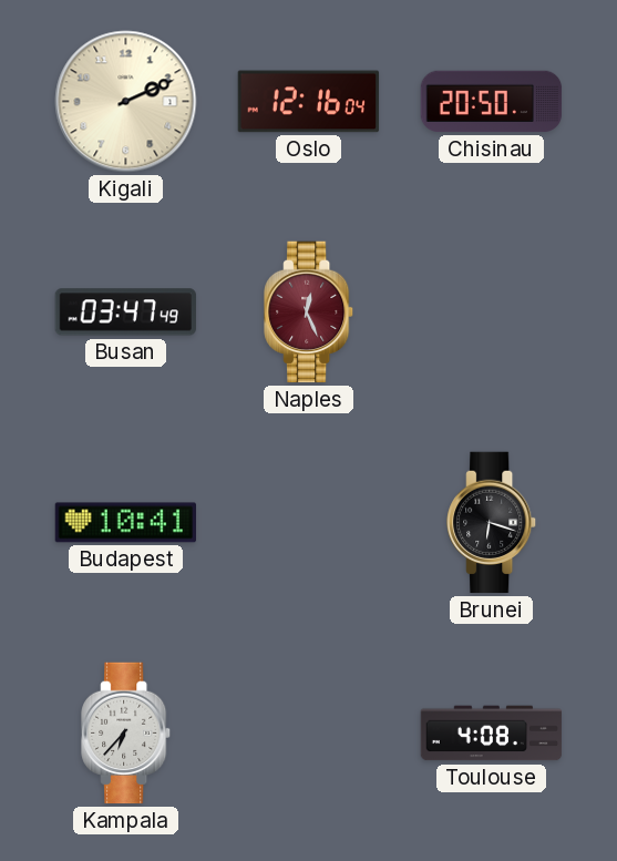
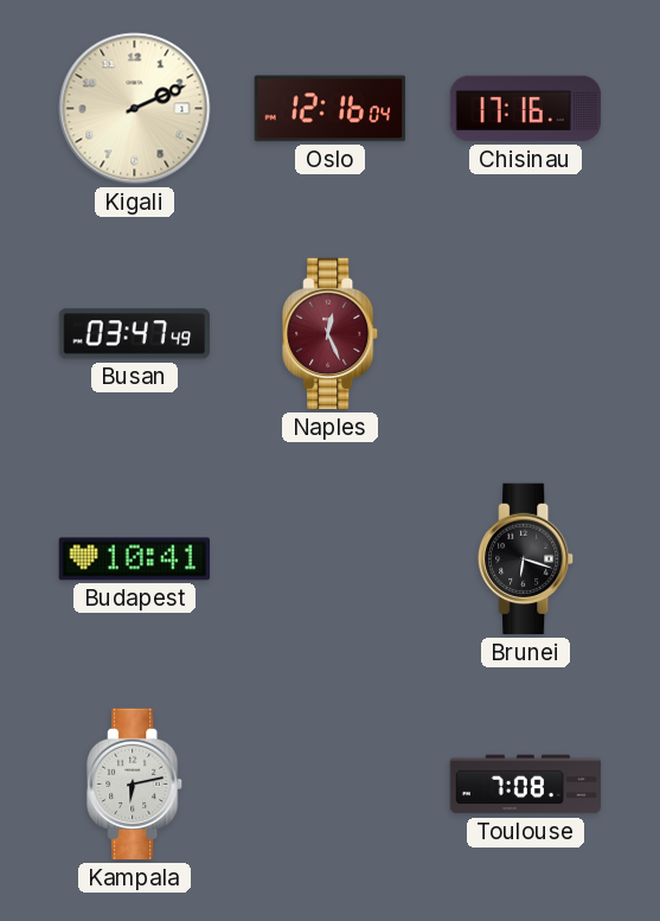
Chisinau: 20:50 -> 17:16 (526, 109)
Kampala: 6:37 -> 6:13 (135, 785)
Toulouse: 4:08 -> 7:08 (526, 785)
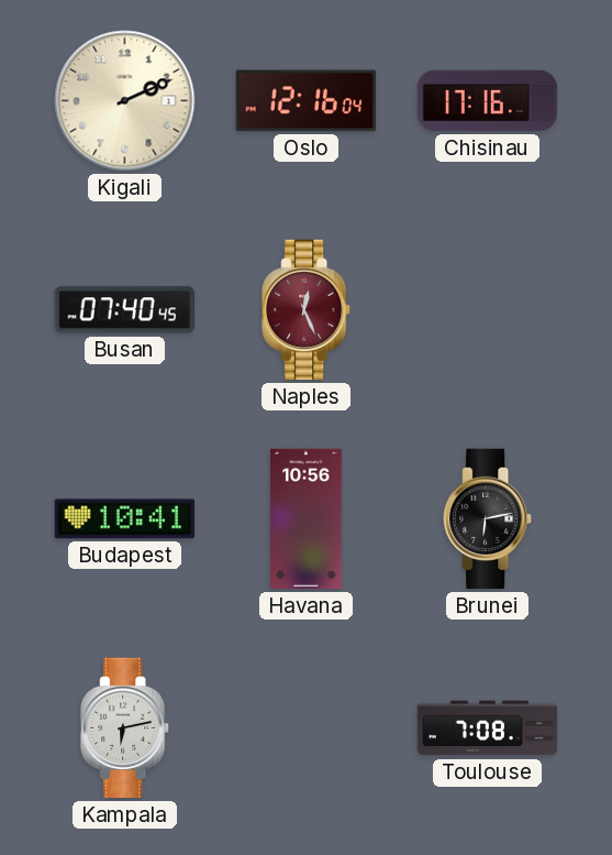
Busan: 03:47 -> 07:40 (124, 310)
Havana: none -> 10:56 (307, 519)
Brunei: 6:18 -> 6:13 (488, 519)
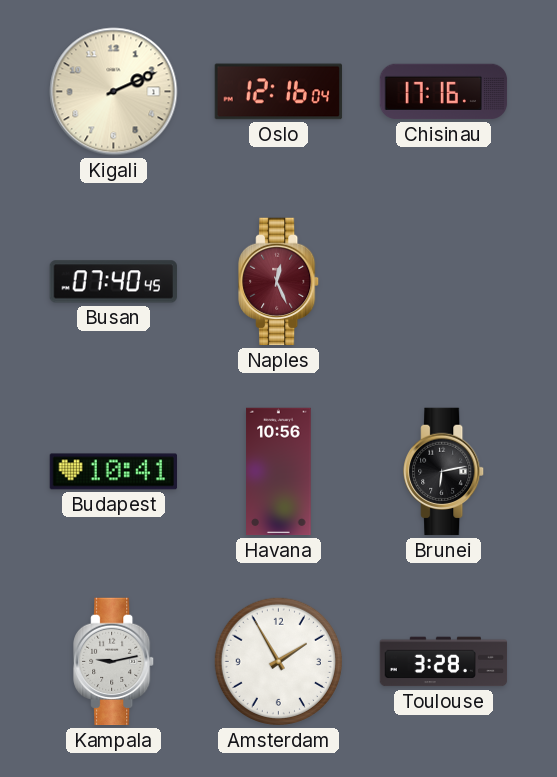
Kampala: 6:13 -> 9:13 (114, 662)
Amsterdam: none -> 1:55 (278, 661)
Toulouse: 7:08 -> 3:28 (444, 662)
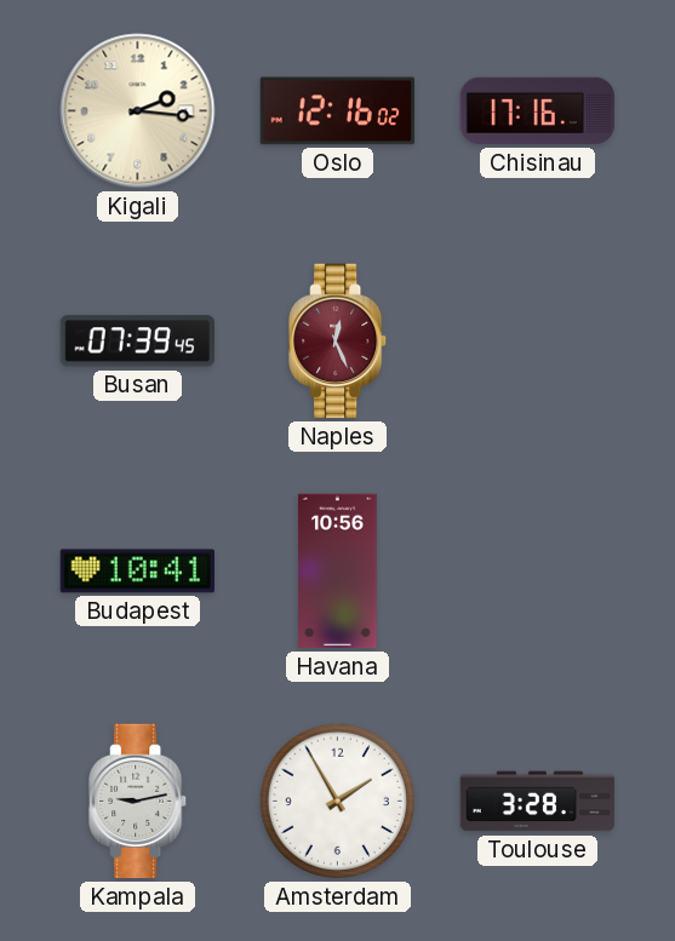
Kigali: 2:11 -> 2:16 (138, 111)
Oslo: 12:16:04 -> 12:16:02 (338, 111)
Busan: 07:40 -> 07:39 (137, 342)
Brunei: 6:13 -> none (444, 472)
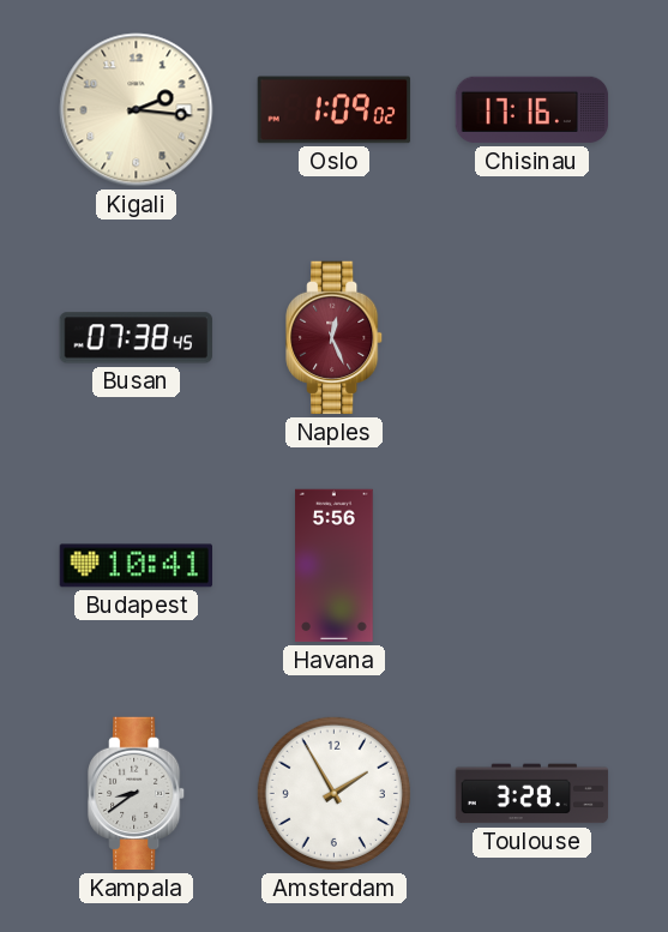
Oslo: 12:16 -> 1:09 (335, 110)
Busan: 07:39 -> 07:38 (136, 338)
Havana: 10:56 -> 5:56 (335, 566)
Kampala: 9:13 -> 8:39 (137, 794)
